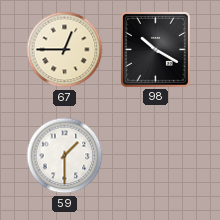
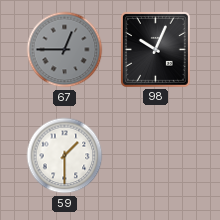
67 dial: cream -> grey (65, 50)
98: 10:20 -> 10:04 (155, 49)
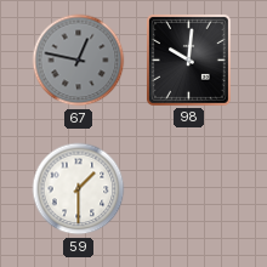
67: 12:45 -> 12:47 (79, 61)
98: 10:04 -> 10:01 (188, 59)
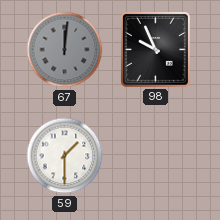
67: 12:47 -> 12:01 (65, 50)
98: 10:01 -> 9:56 (155, 49)
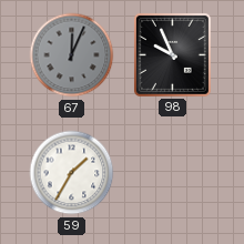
67: 12:01 -> 12:04 (72, 55)
59: 1:30 -> 1:35 (72, 173)
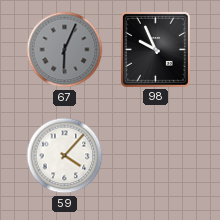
67: 12:04 -> 6:04 (65, 50)
59: 1:35 -> 4:07 (65, 156)
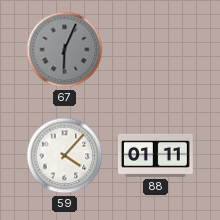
98: 9:56 -> none (155, 49)
88: none -> 01:11 (156, 155)
